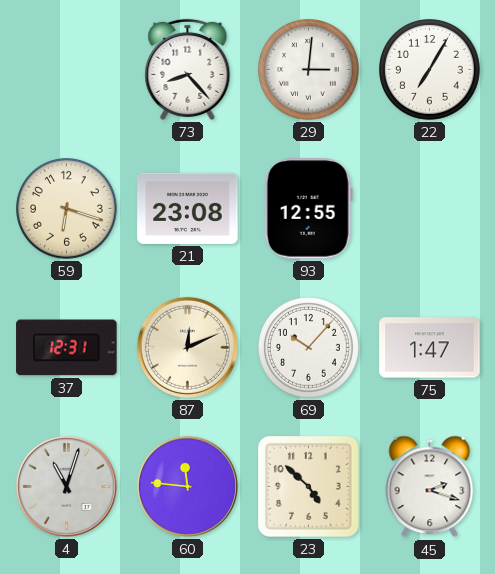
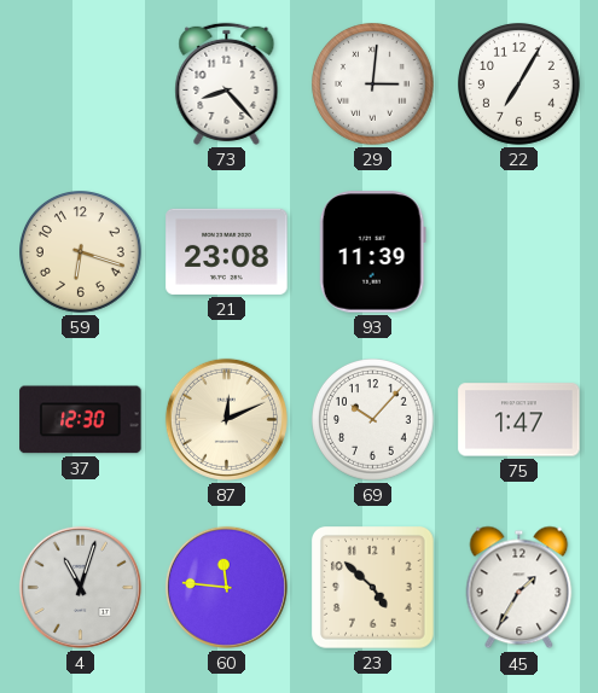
93: 12:55 -> 11:39 (372, 252)
37: 12:31 -> 12:30 (81, 420)
45: 2:18 -> 1:35 (519, 588)
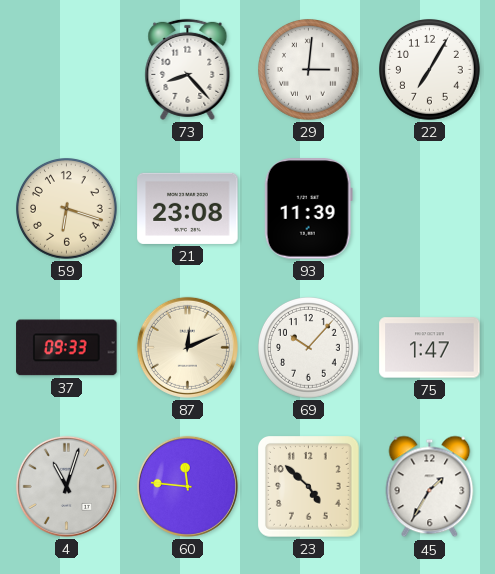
37: 12:30 -> 09:33 (67, 348)
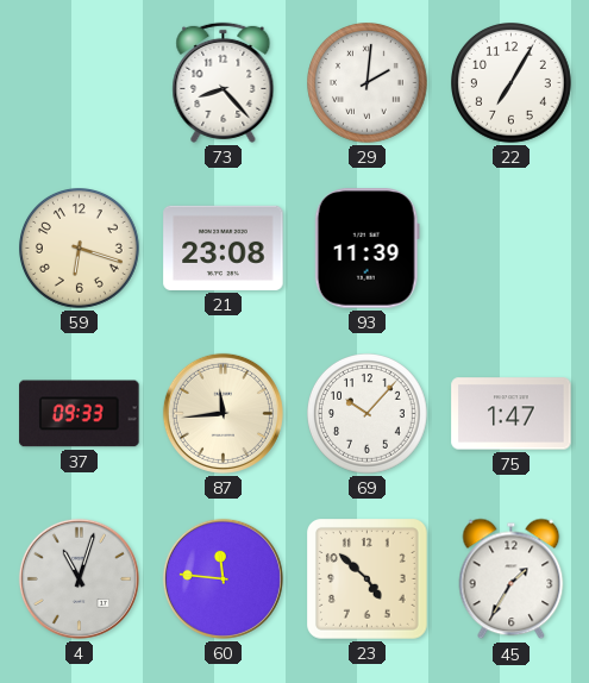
29: 3:01 -> 2:01 (368, 83)
87: 12:11 -> 11:44 (223, 413)
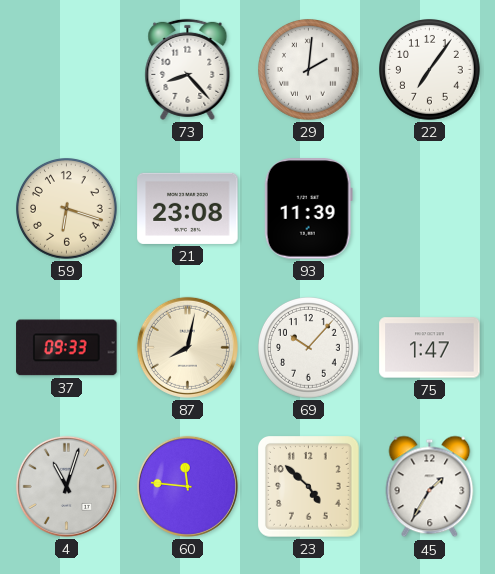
22: 7:05 -> 7:06 (430, 70)
87: 11:44 -> 8:02 (187, 347)
